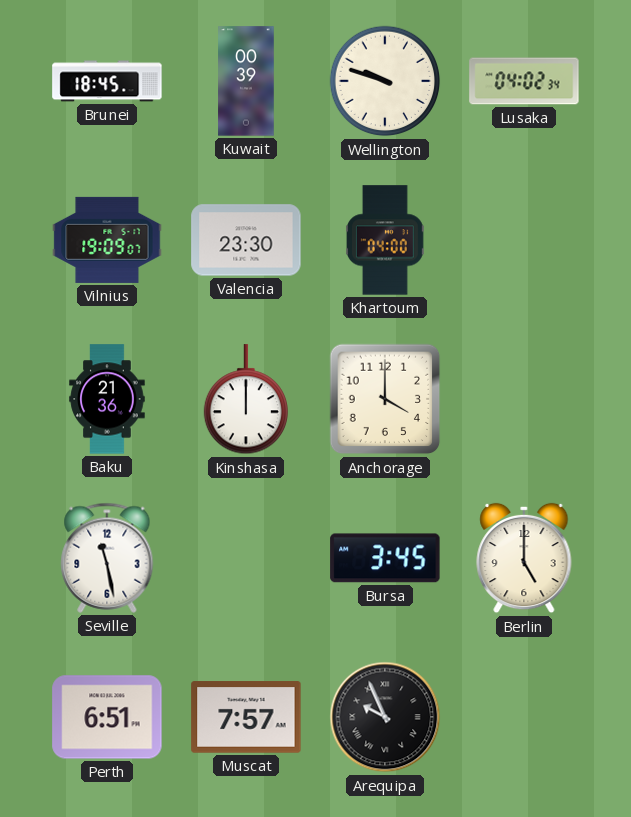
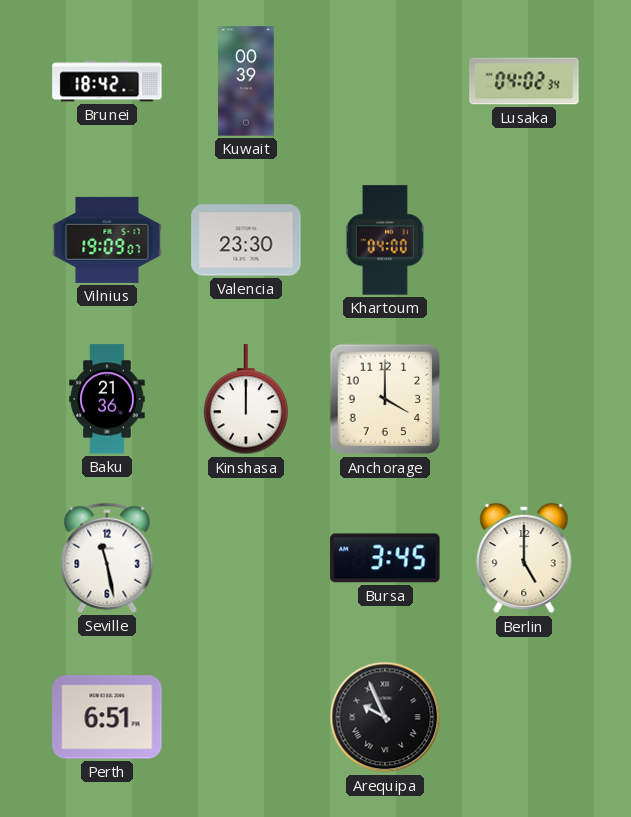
Brunei: 18:45 -> 18:42 (107, 81)
Wellington: 9:48 -> none (385, 81)
Muscat: 7:57 -> none (246, 717)
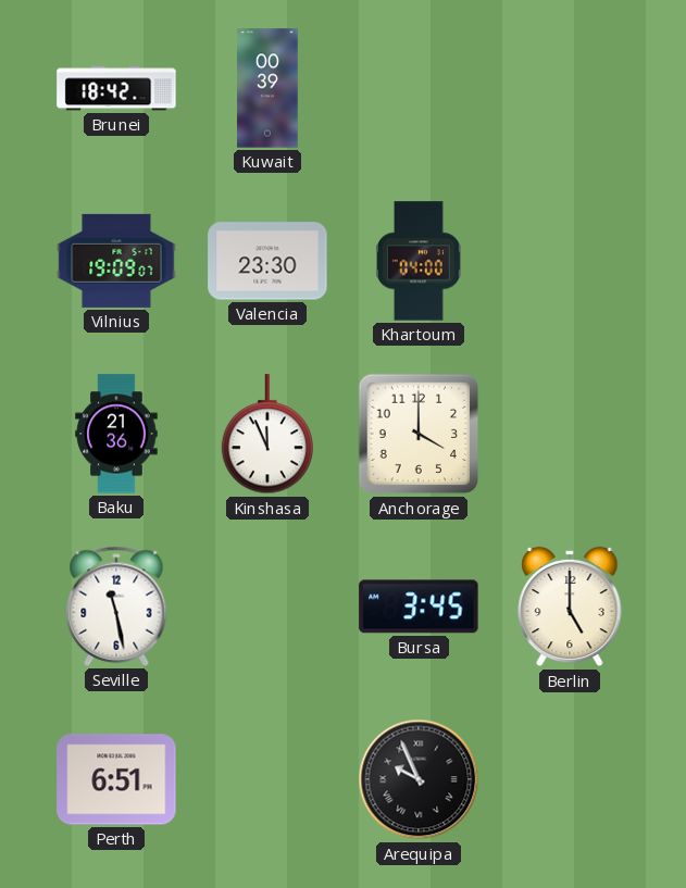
Lusaka: 04:02 -> none (524, 81)
Kinshasa: 12:00 -> 11:56 (266, 435)
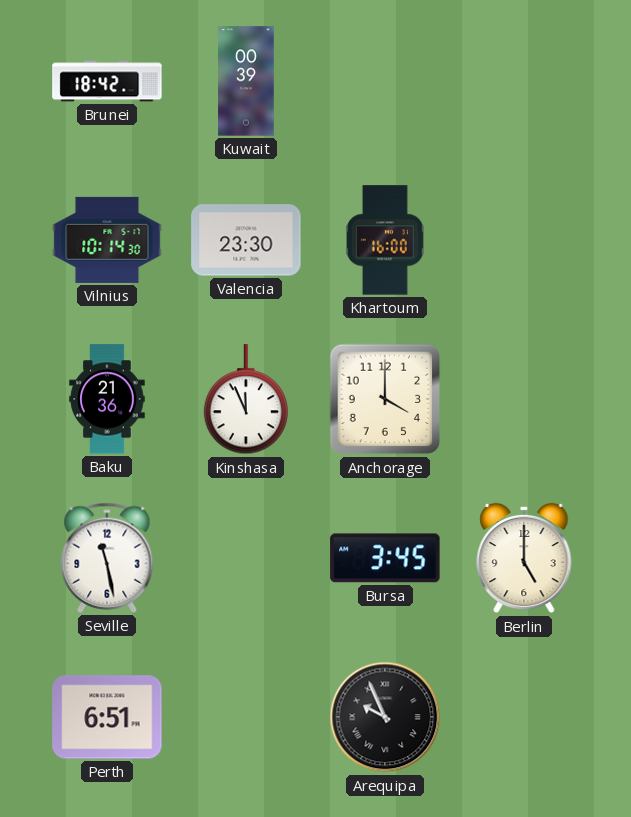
Vilnius: 19:09 -> 10:14 (107, 240)
Khartoum: 04:00 -> 16:00 (385, 240)
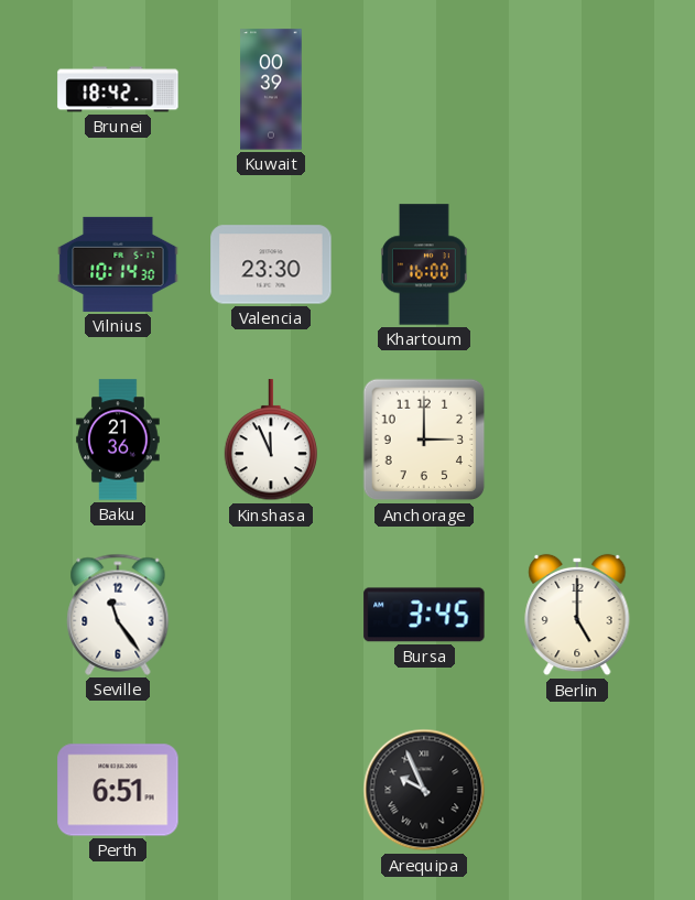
Anchorage: 4:00 -> 3:00 (424, 440)
Seville: 11:28 -> 11:24 (118, 615)
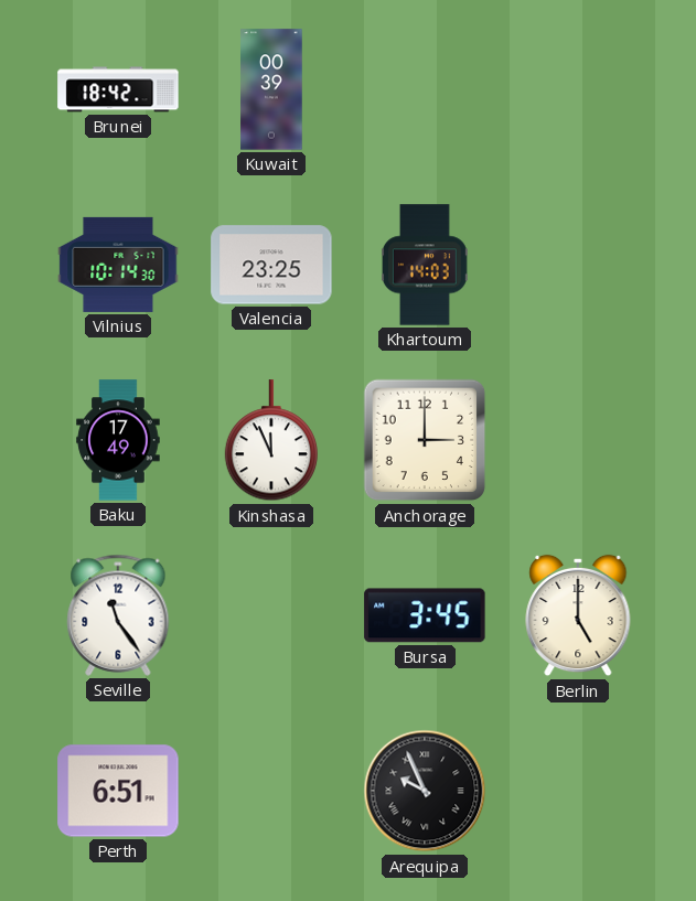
Valencia: 23:30 -> 23:25 (271, 265)
Khartoum: 16:00 -> 14:03 (425, 265)
Baku: 21:36 -> 17:49 (118, 440)
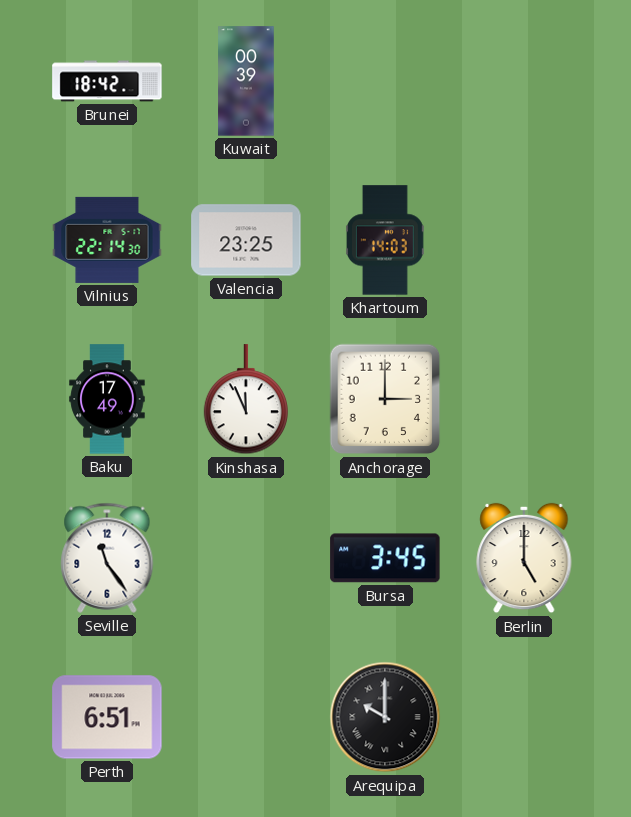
Vilnius: 10:14 -> 22:14 (107, 240)
Arequipa: 9:56 -> 10:00 (385, 717)
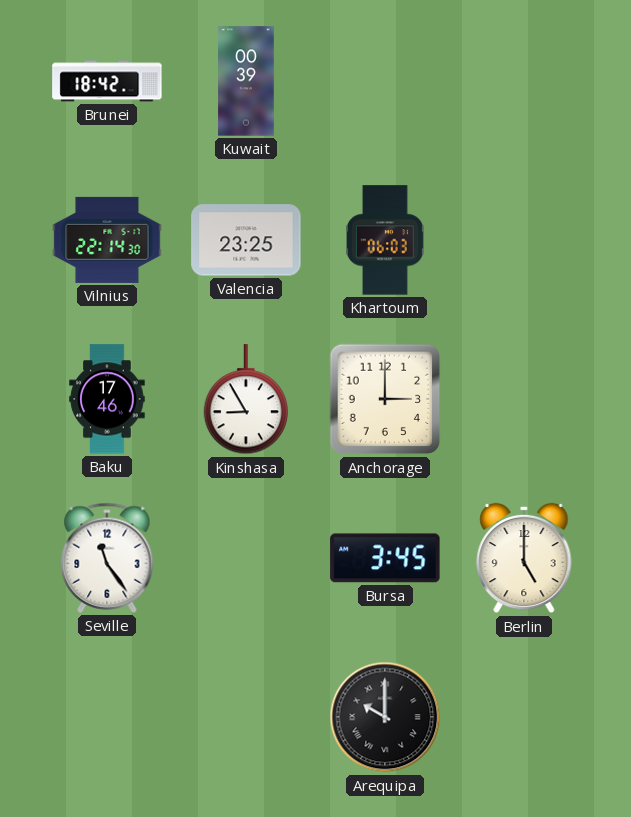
Khartoum: 14:03 -> 06:03 (385, 240)
Baku: 17:49 -> 17:46 (107, 399)
Kinshasa: 11:56 -> 8:55 (245, 400)
Perth: 6:51 -> none (107, 717)
